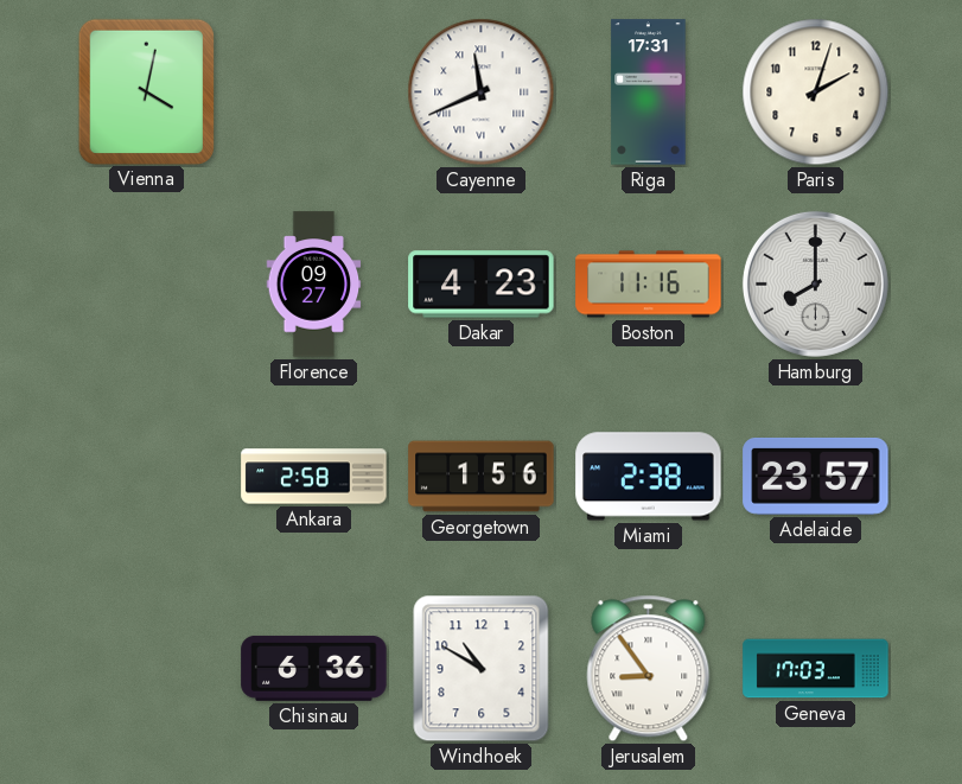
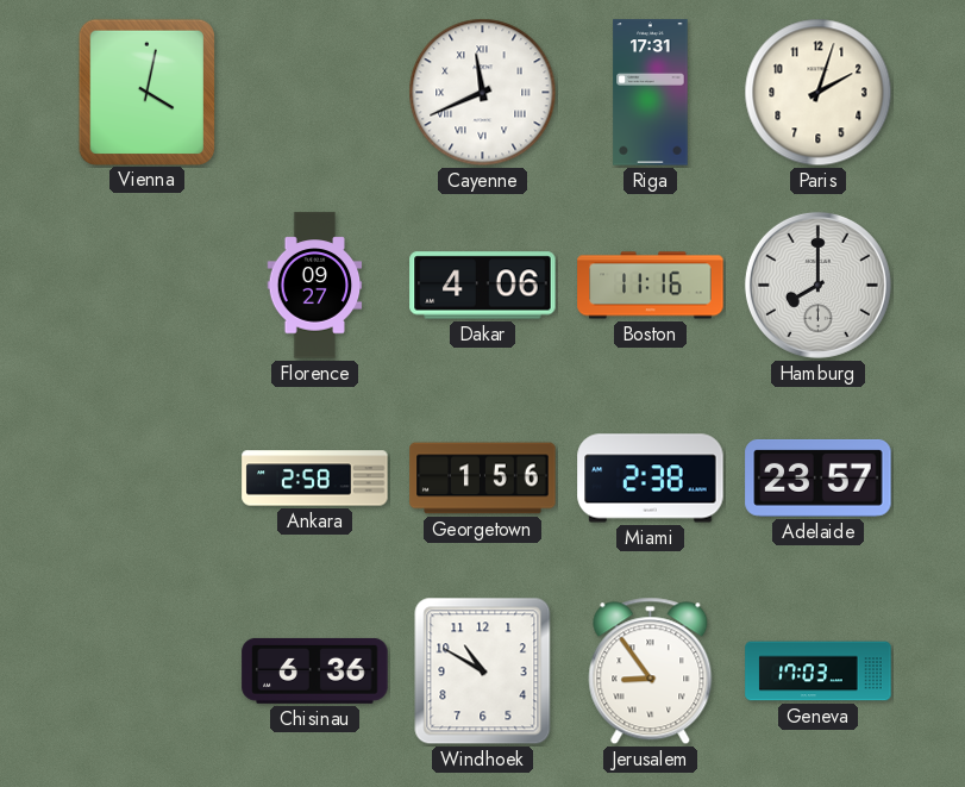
Dakar: 4:23 -> 4:06 (483, 286)
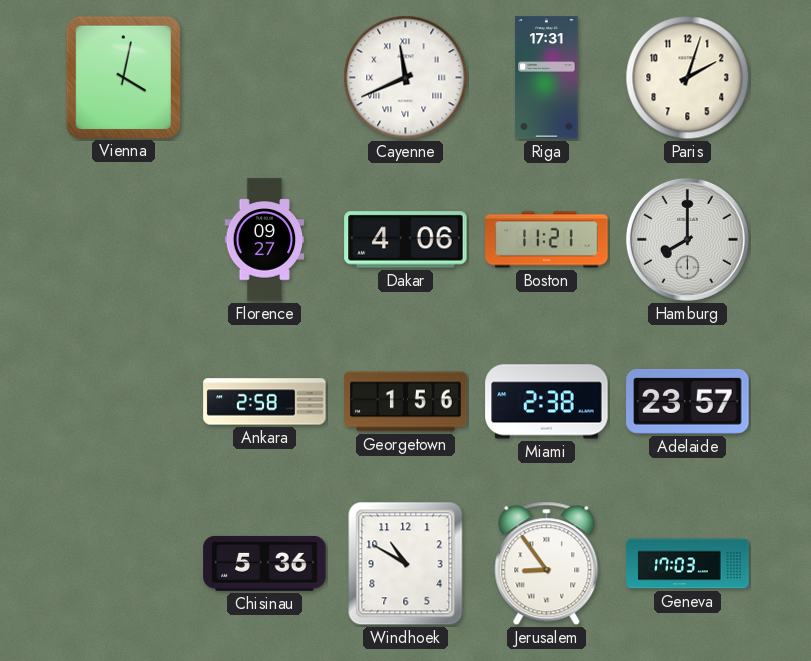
Boston: 11:16 -> 11:21 (547, 240)
Chisinau: 6:36 -> 5:36 (265, 563)
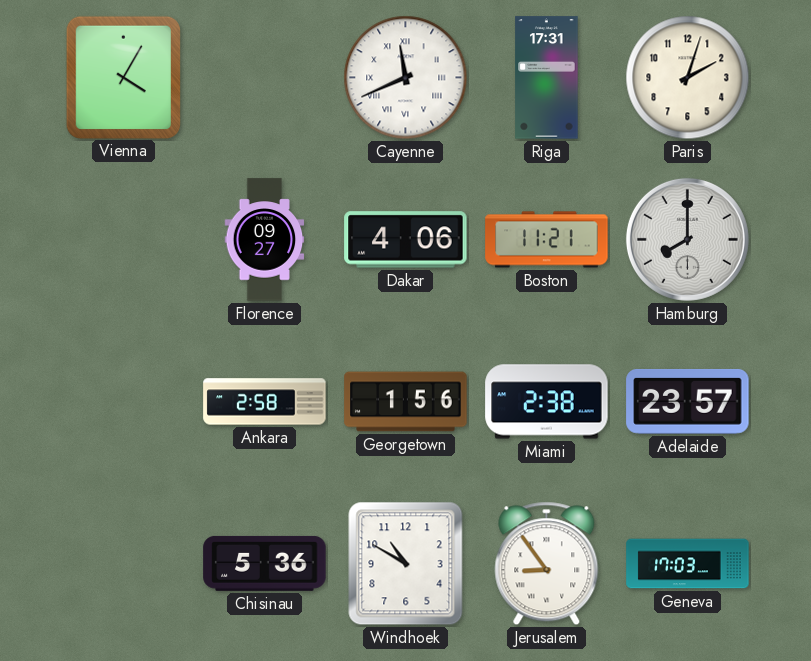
Vienna: 4:02 -> 4:05 (123, 77)
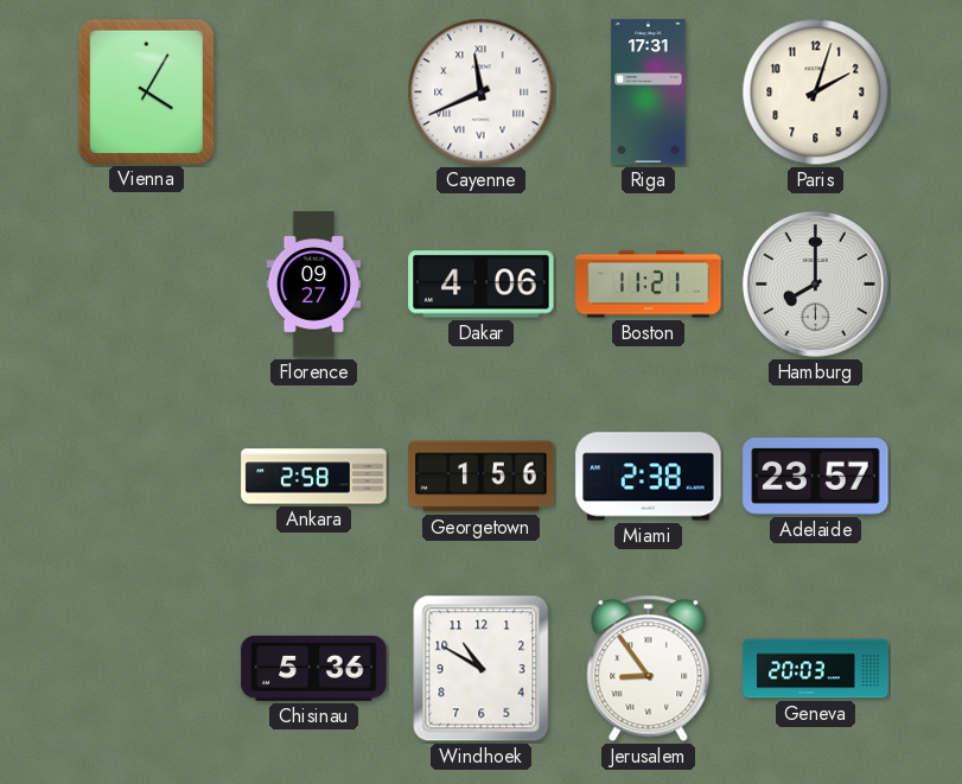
Geneva: 17:03 -> 20:03 (816, 669)
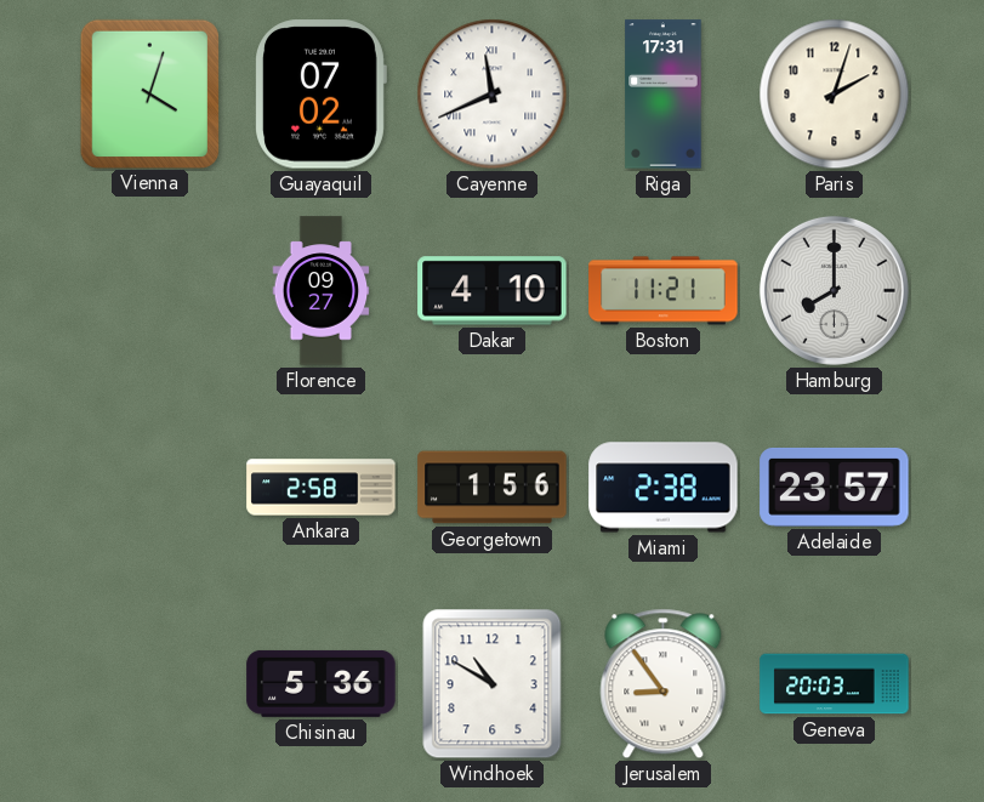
Vienna: 4:05 -> 4:03 (149, 93)
Guayaquil: none -> 07:02 (320, 95)
Dakar: 4:06 -> 4:10 (493, 291)
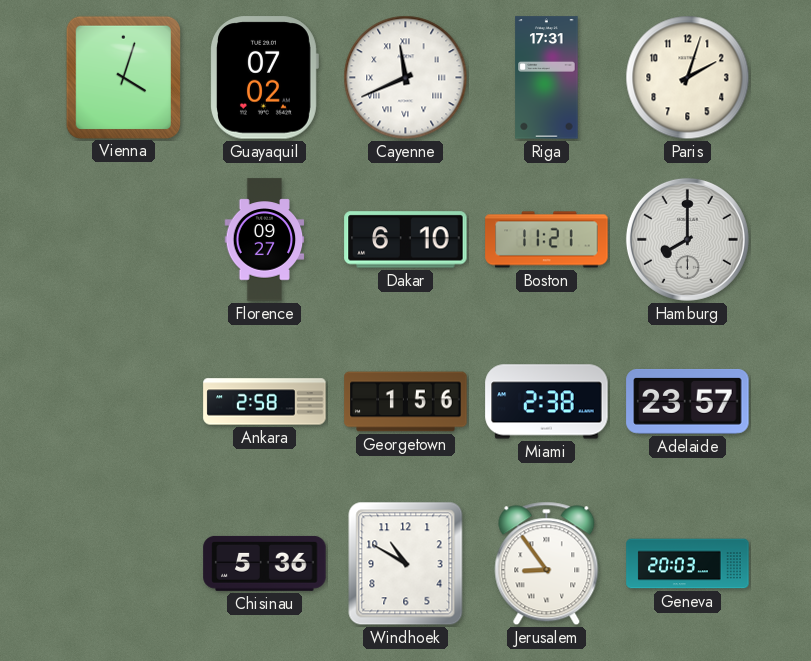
Dakar: 4:10 -> 6:10 (406, 240)
